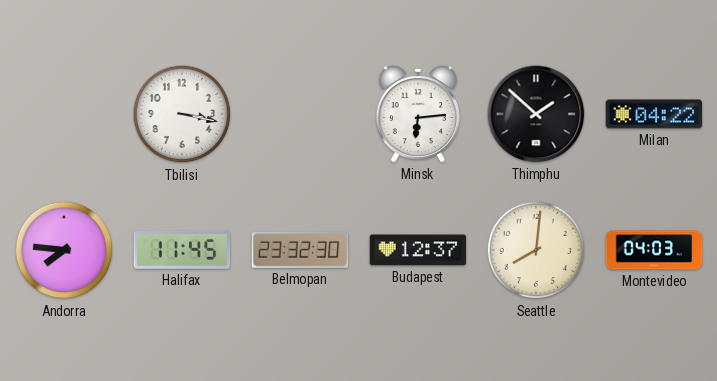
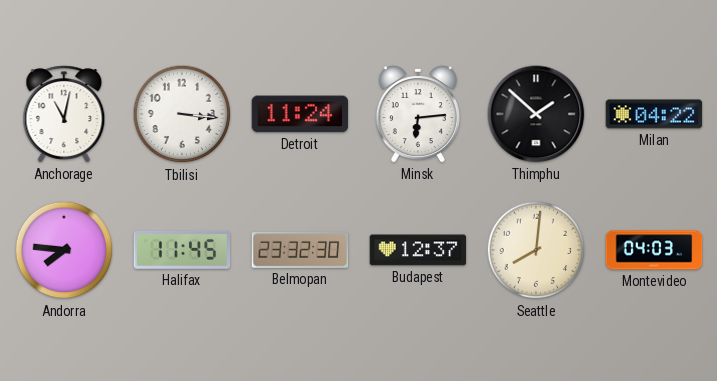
Anchorage: none -> 11:02 (64, 114)
Tbilisi: 3:17 -> 3:16 (182, 114)
Detroit: none -> 11:24 (300, 114)
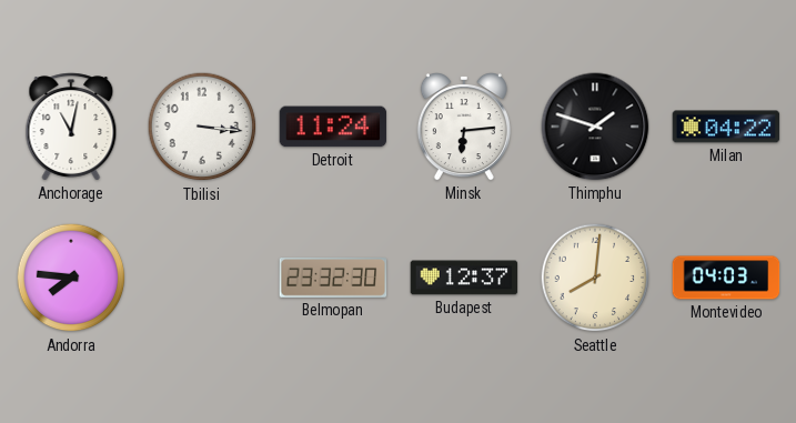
Thimphu: 1:52 -> 1:48 (595, 127)
Halifax: 11:45 -> none (182, 250)
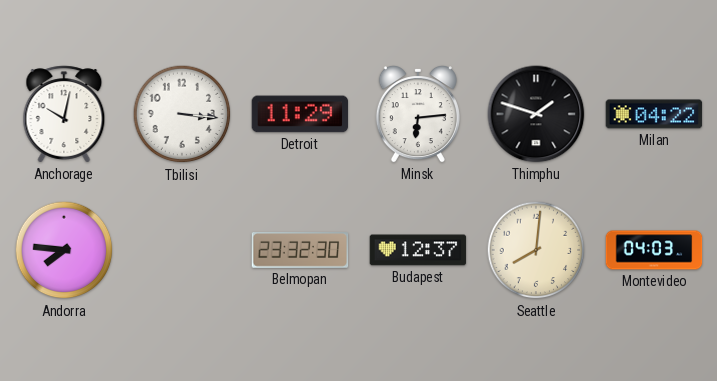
Anchorage: 11:02 -> 10:02 (64, 114)
Detroit: 11:24 -> 11:29 (300, 114)
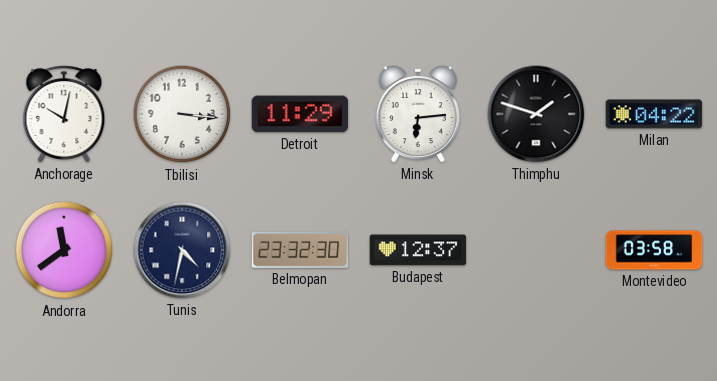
Andorra: 7:46 -> 11:39 (64, 250)
Tunis: none -> 4:32 (182, 250)
Seattle: 8:01 -> none (536, 250)
Montevideo: 04:03 -> 03:58 (654, 250)
